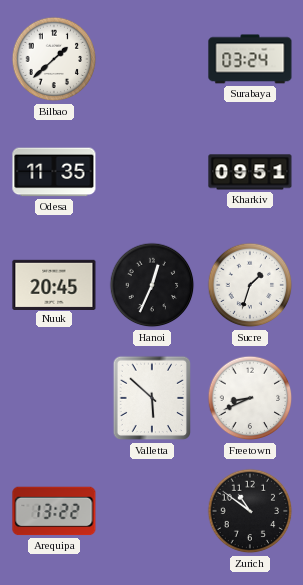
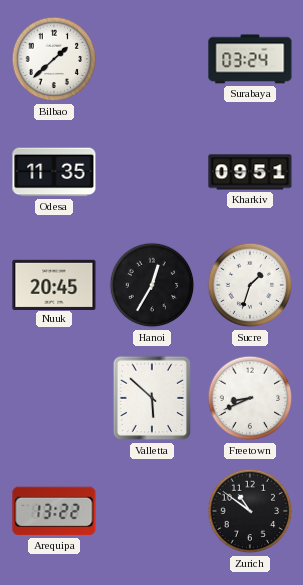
Hanoi: 12:34 -> 12:35 (152, 285)
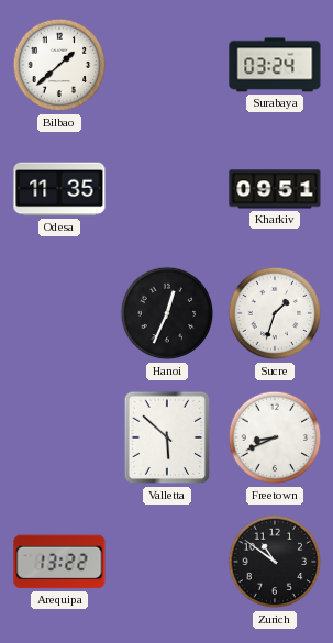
Nuuk: 20:45 -> none (54, 284)
Hanoi: 12:35 -> 12:34 (167, 313)
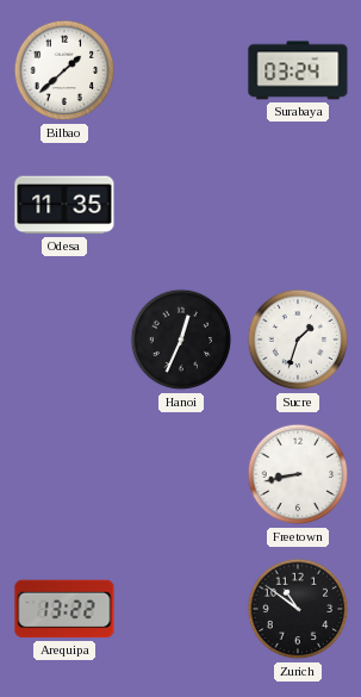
Kharkiv: 09:51 -> none (275, 189)
Valletta: 5:52 -> none (167, 437)
Freetown: 8:41 -> 8:43 (298, 474)
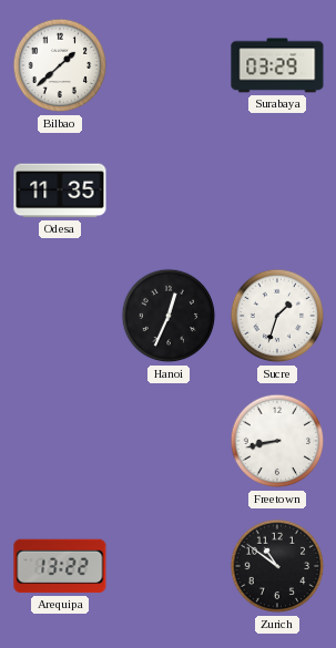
Surabaya: 03:24 -> 03:29 (277, 65)
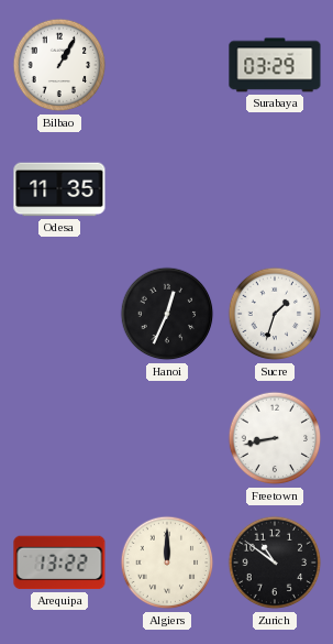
Bilbao: 1:38 -> 1:05 (59, 65)
Algiers: none -> 12:00 (167, 563)
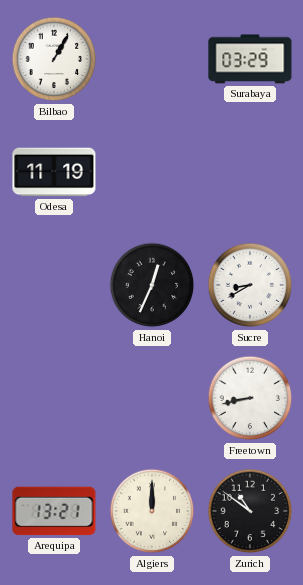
Odesa: 11:35 -> 11:19 (54, 172)
Sucre: 1:33 -> 8:40 (250, 285)
Arequipa: 13:22 -> 13:21 (54, 511)
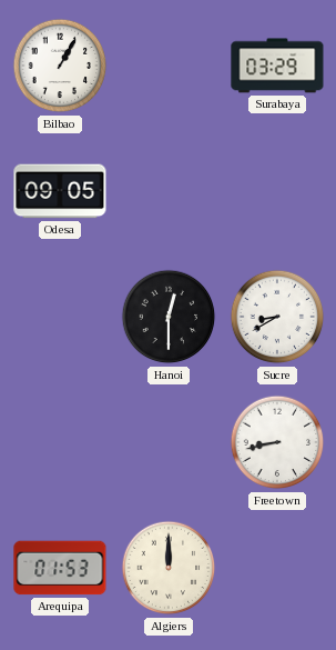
Odesa: 11:19 -> 09:05 (60, 191)
Hanoi: 12:34 -> 12:30 (169, 317)
Arequipa: 13:21 -> 01:53 (60, 568)
Zurich: 10:51 -> none (250, 511)
